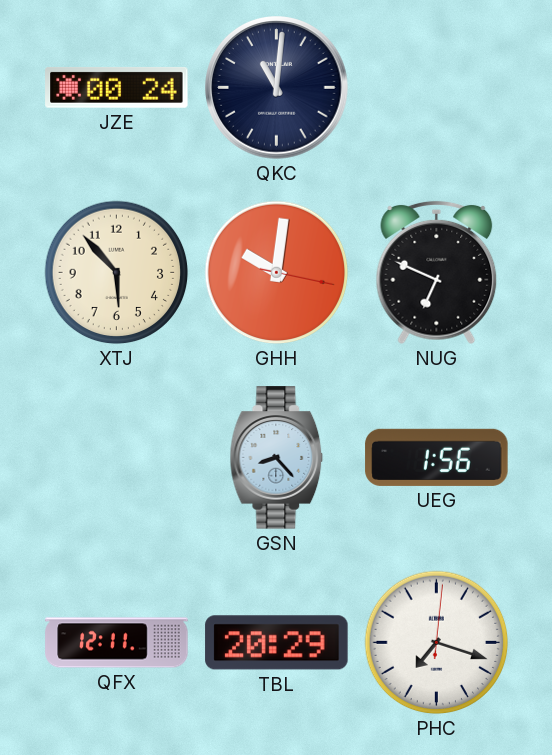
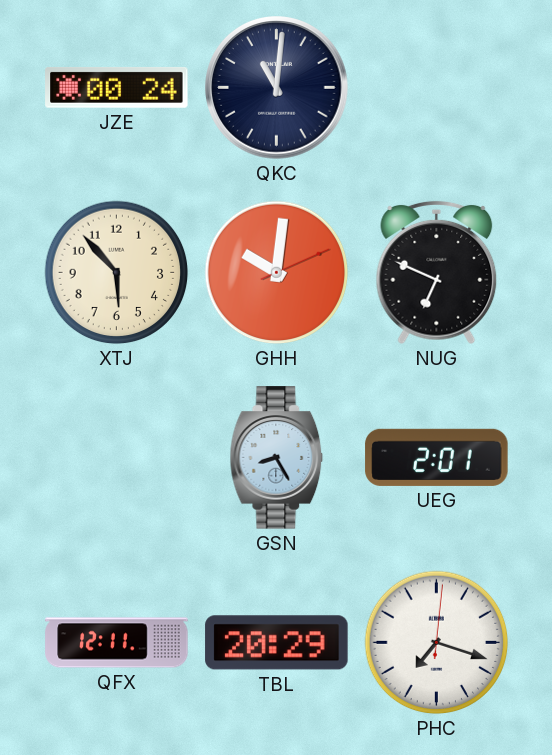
GHH: 10:01:17 -> 10:01:11 (277, 273)
GSN: 8:23 -> 8:25 (277, 458)
UEG: 1:56 -> 2:01 (437, 457)
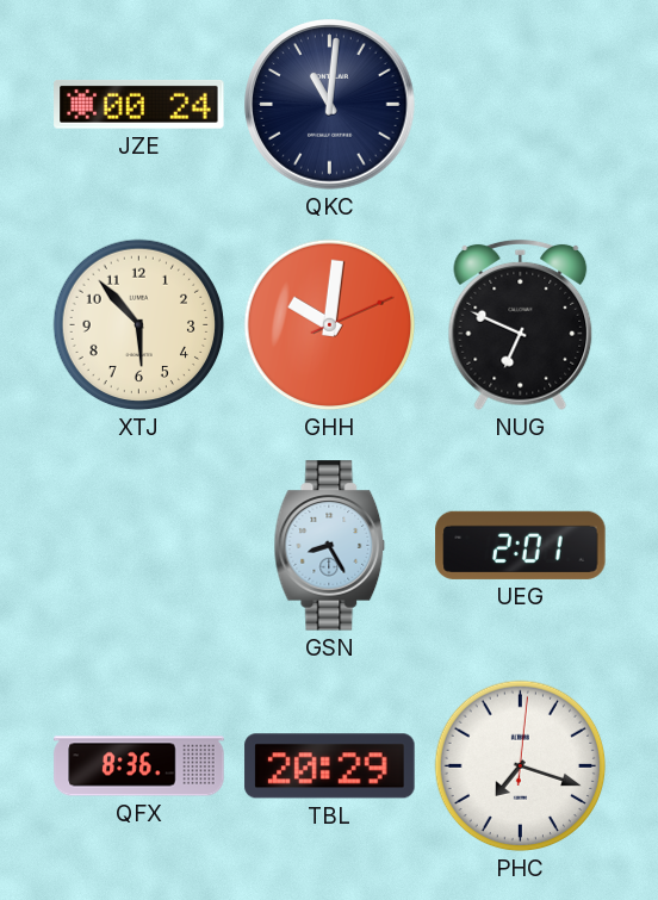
QFX: 12:11 -> 8:36 (139, 766)
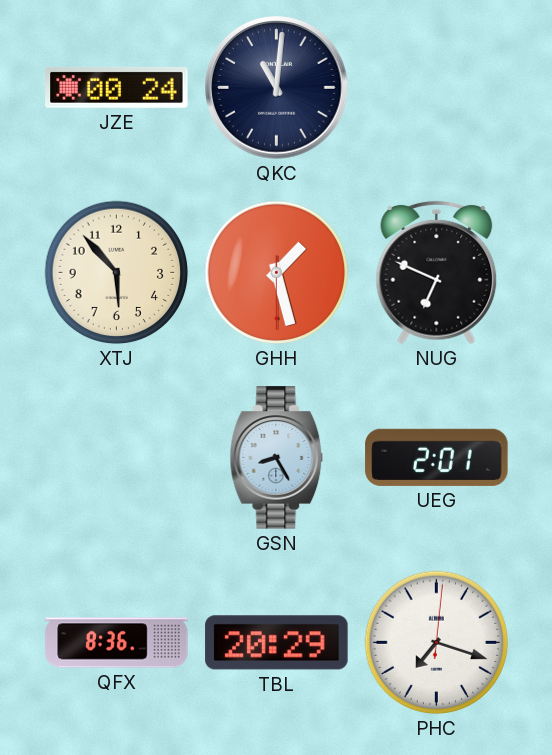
GHH: 10:01 -> 1:27 (277, 273)
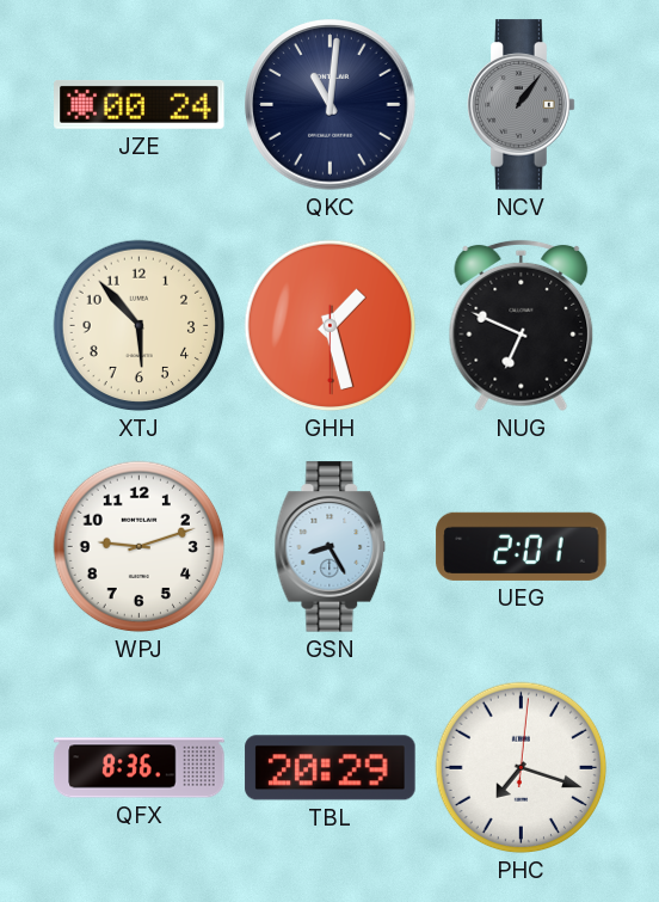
NCV: none -> 1:06 (522, 105)
WPJ: none -> 9:12 (140, 547)
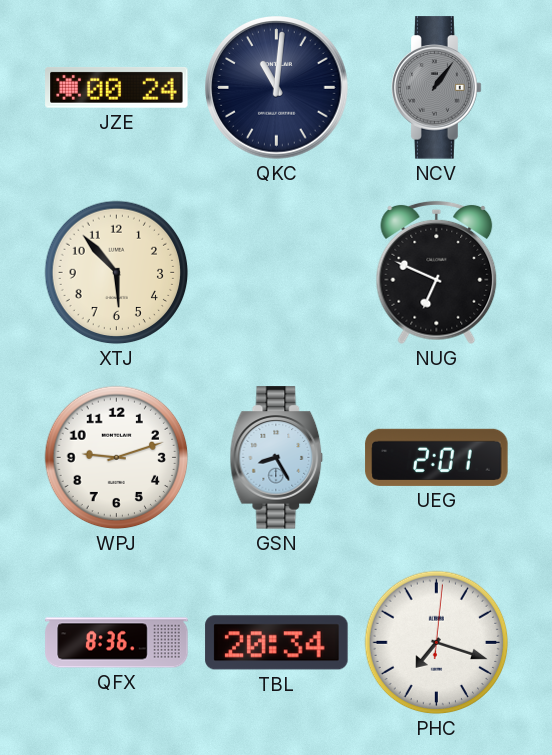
GHH: 1:27 -> none (331, 326)
TBL: 20:29 -> 20:34 (277, 643)
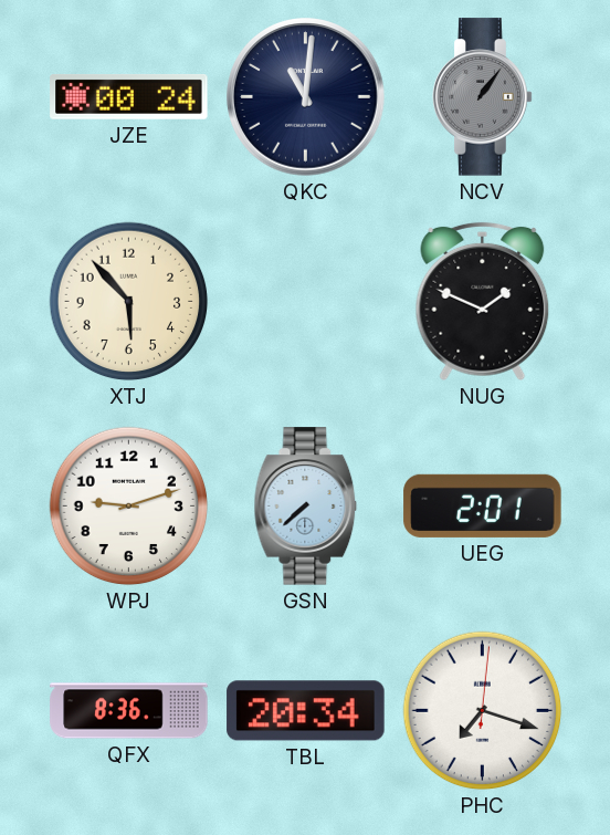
NUG: 6:49 -> 1:49 (483, 302)
GSN: 8:25 -> 7:38 (306, 507)
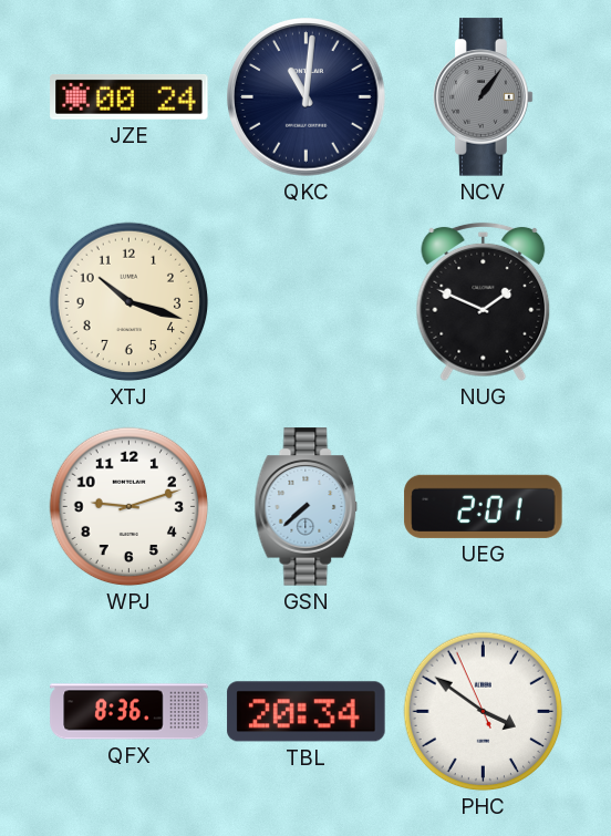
XTJ: 5:53 -> 10:18 (130, 302)
PHC: 7:18 -> 3:50 (484, 712)
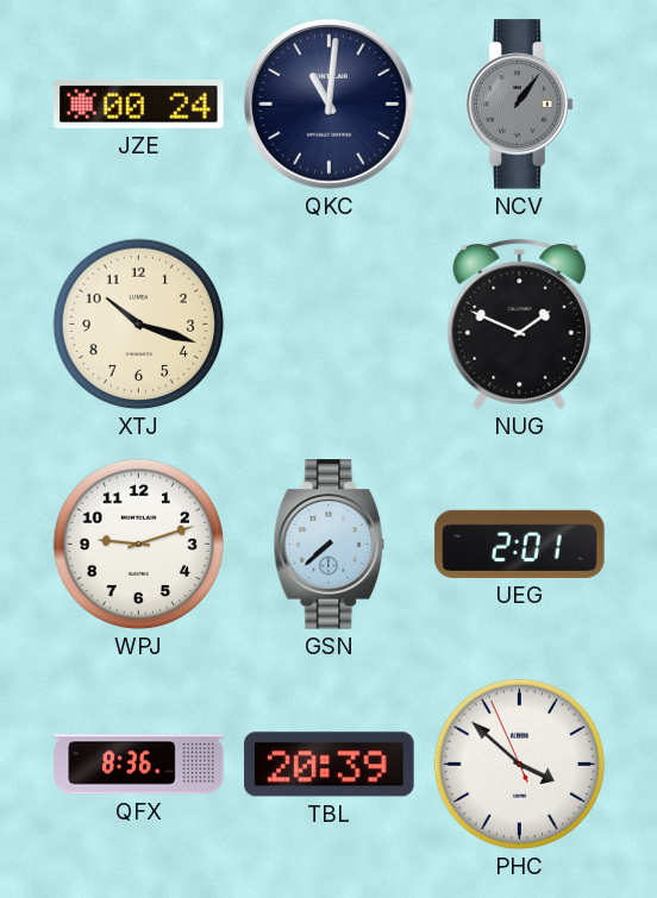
TBL: 20:34 -> 20:39 (330, 765)
PHC: 3:50 -> 3:51 (520, 765)
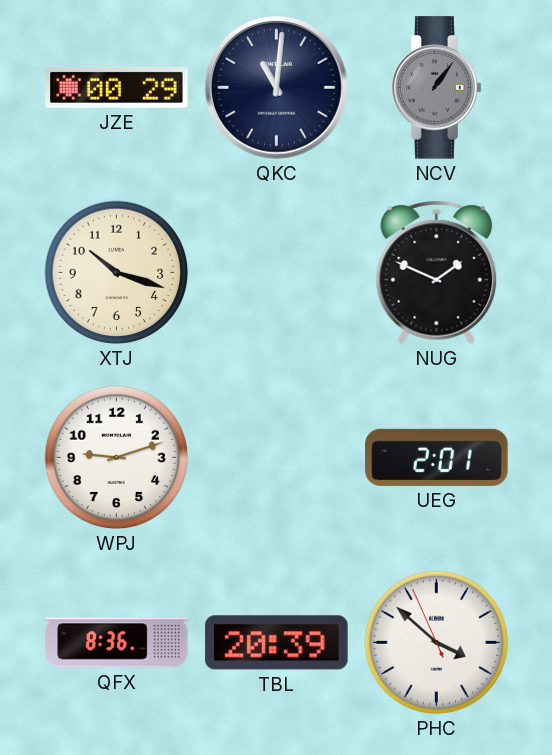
JZE: 00:24 -> 00:29 (117, 88)
GSN: 7:38 -> none (330, 545)
